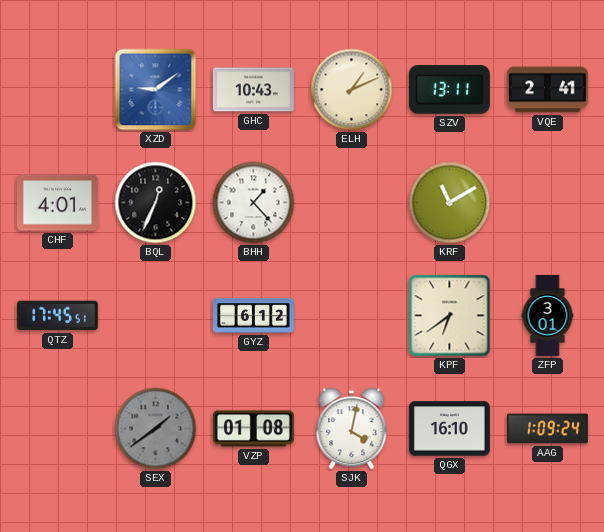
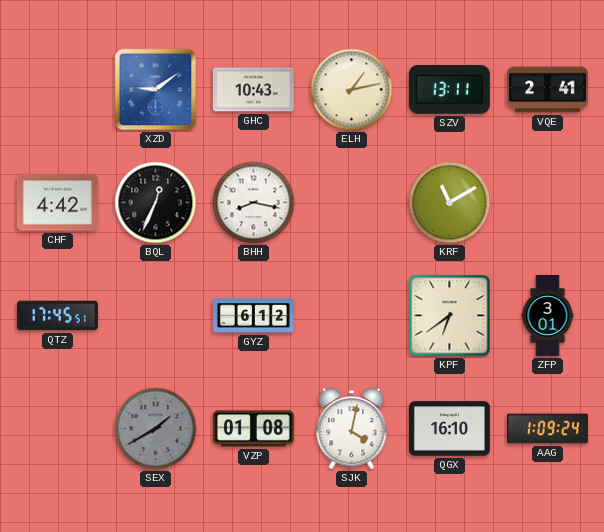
ELH: 1:11 -> 1:13 (352, 90)
CHF: 4:01 -> 4:42 (57, 203)
BHH: 1:23 -> 8:17 (254, 203)
SEX: 1:39 -> 1:40 (156, 429)
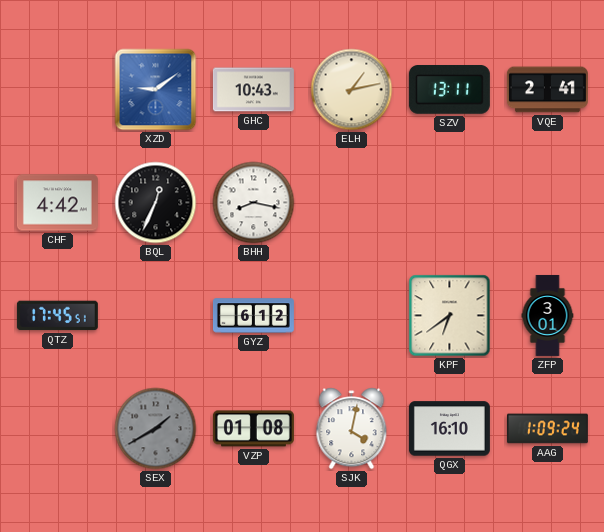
KRF: 11:10 -> none (450, 203)
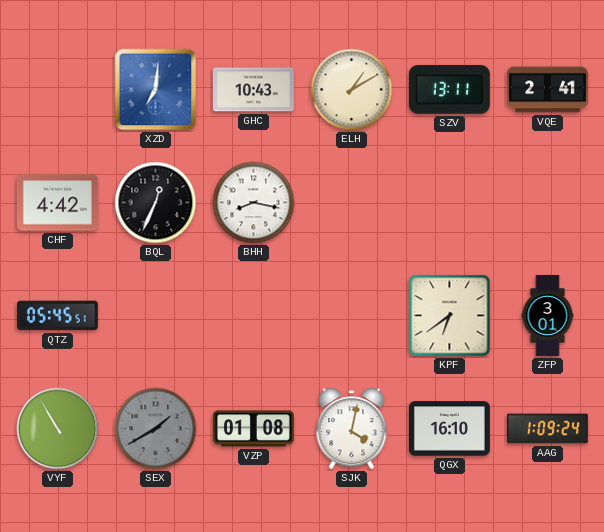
XZD: 9:09 -> 7:01 (156, 90)
ELH: 1:13 -> 1:10 (352, 90)
QTZ: 17:45 -> 05:45 (57, 316)
GYZ: 6:12 -> none (253, 316)
VYF: none -> 10:55 (58, 429)
